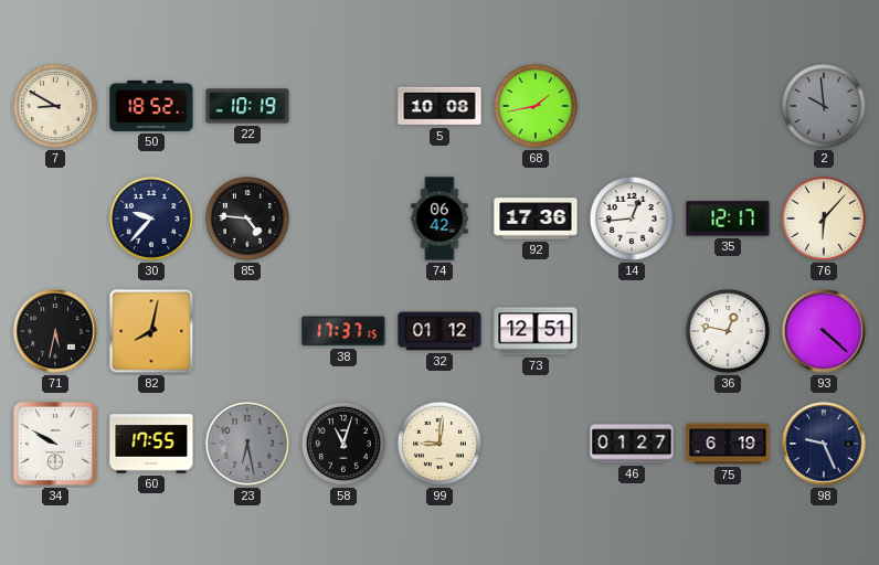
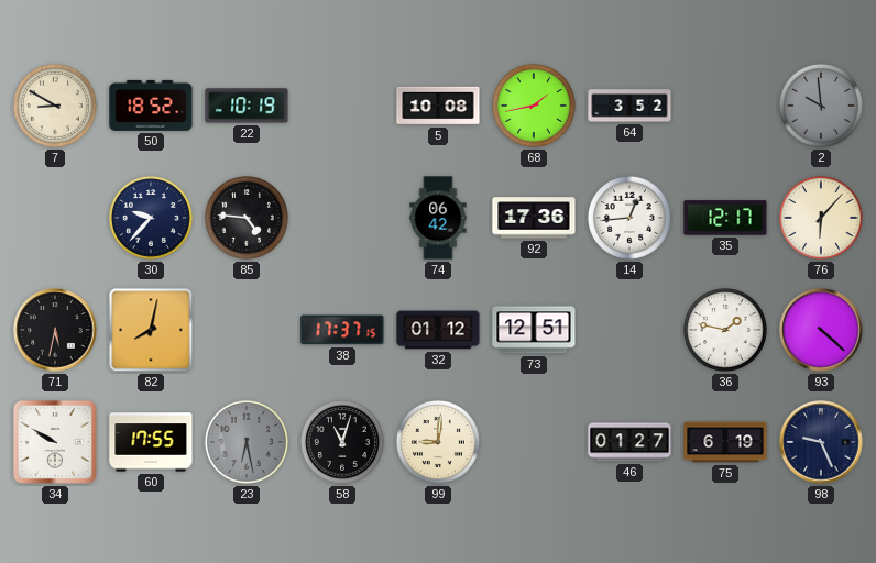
64: none -> 3:52 (629, 106)
36: 12:47 -> 1:47 (725, 330)
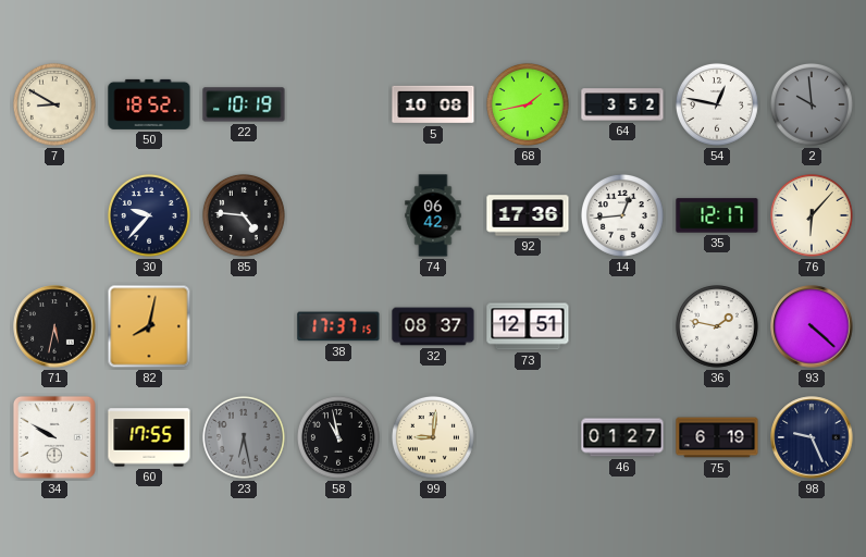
54: none -> 12:47 (717, 104)
32: 01:12 -> 08:37 (433, 326)
58: 11:03 -> 10:58 (338, 437)
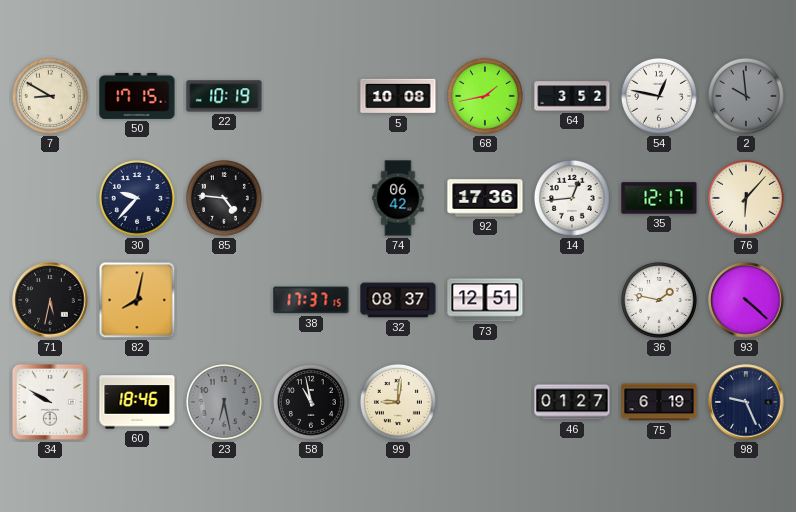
50: 18:52 -> 17:15 (137, 96)
60: 17:55 -> 18:46 (137, 402)
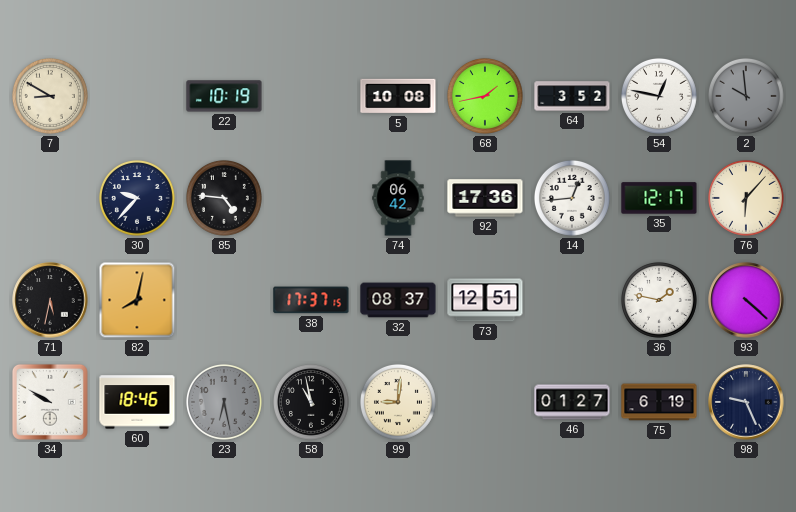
50: 17:15 -> none (137, 96)
